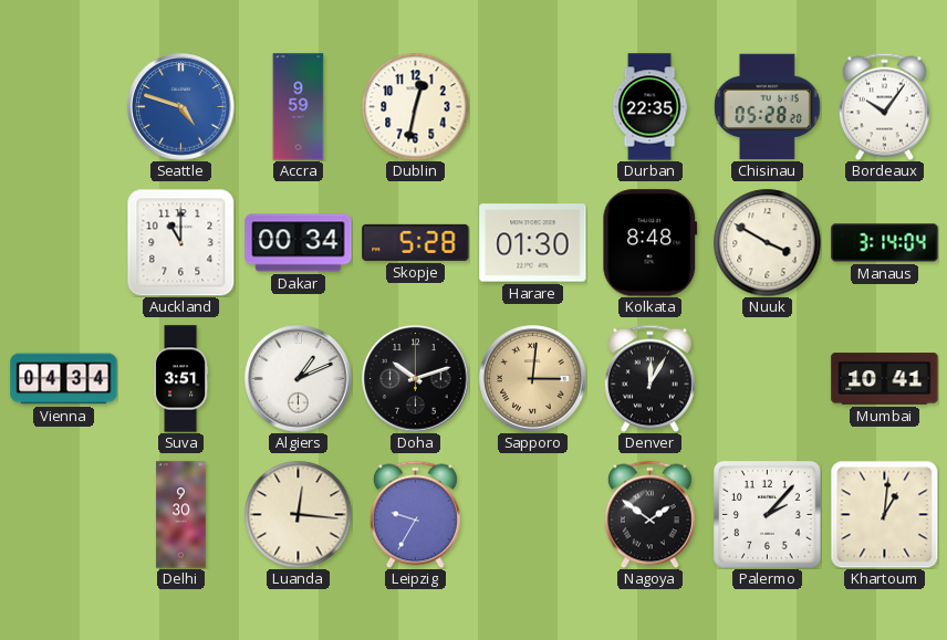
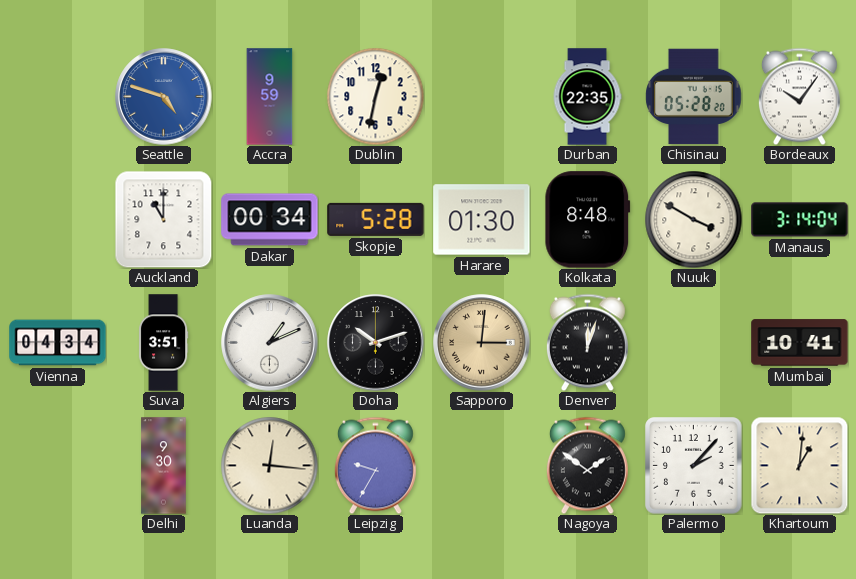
Denver: 12:05 -> 12:03 (587, 342)
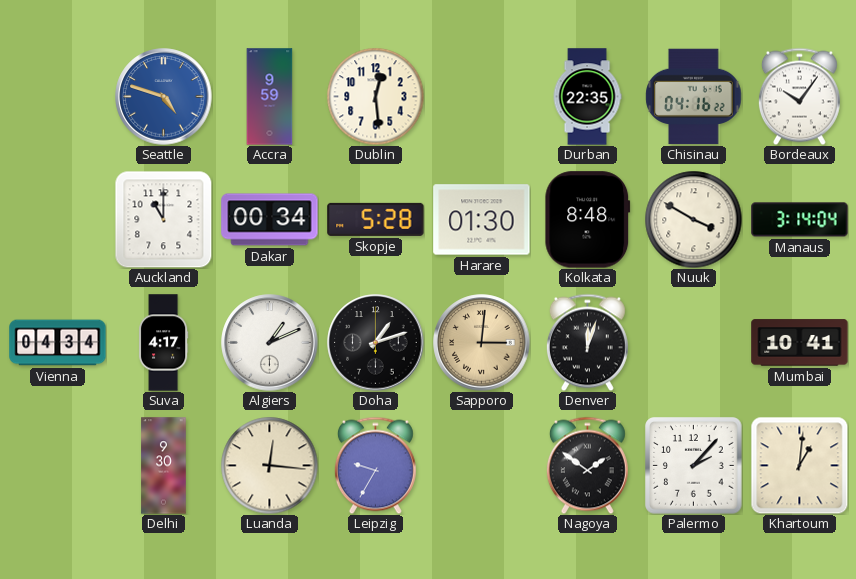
Dublin: 12:32 -> 12:29 (375, 96)
Chisinau: 05:28 -> 04:16 (694, 97)
Suva: 3:51 -> 4:17 (163, 343)
Doha: 10:12 -> 1:12 (376, 343)
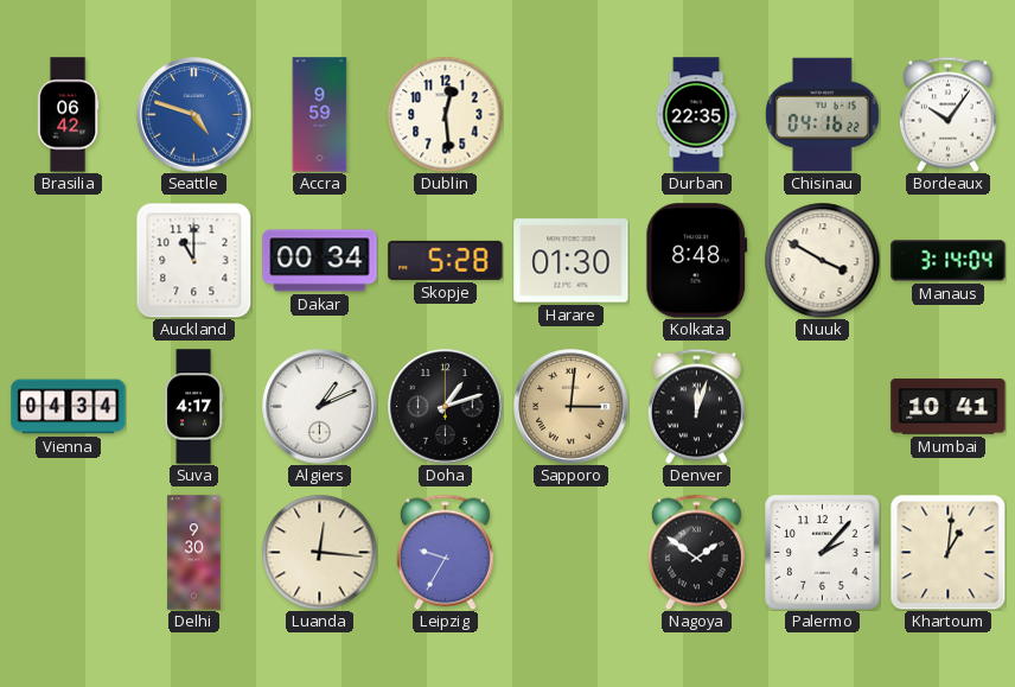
Brasilia: none -> 06:42 (68, 115)
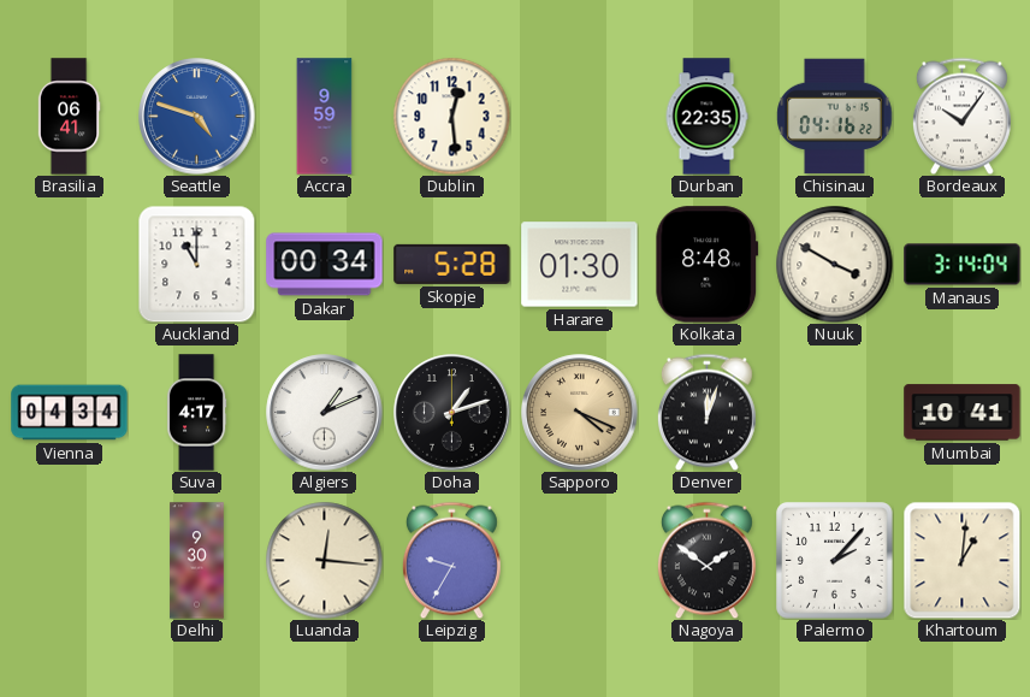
Brasilia: 06:42 -> 06:41 (69, 117)
Sapporo: 3:01 -> 4:19 (580, 413)
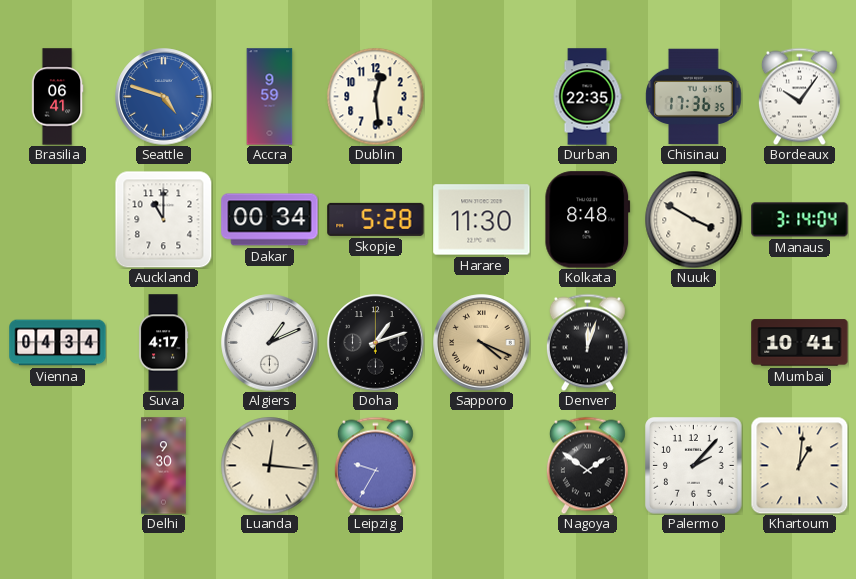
Chisinau: 04:16 -> 17:36 (694, 97)
Harare: 01:30 -> 11:30 (482, 220)
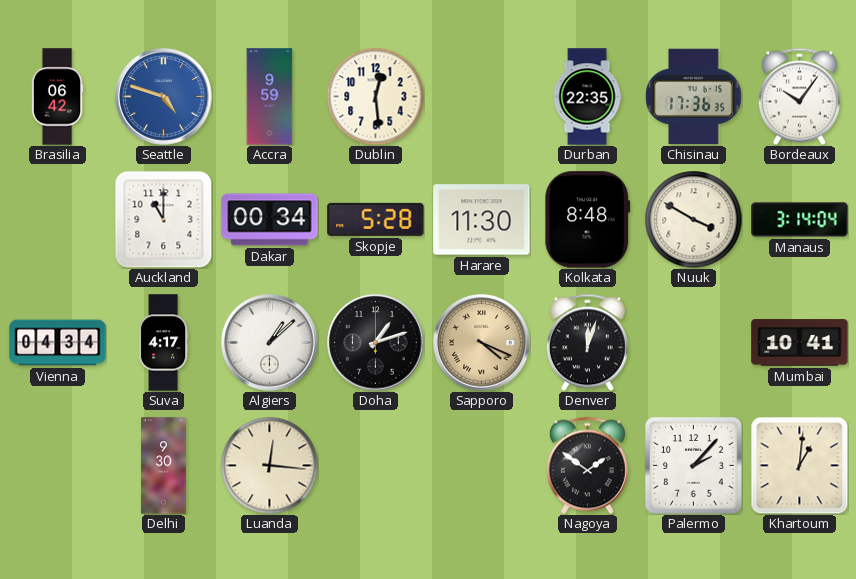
Brasilia: 06:41 -> 06:42 (57, 97)
Algiers: 1:11 -> 1:08 (270, 343)
Leipzig: 9:35 -> none (375, 465)
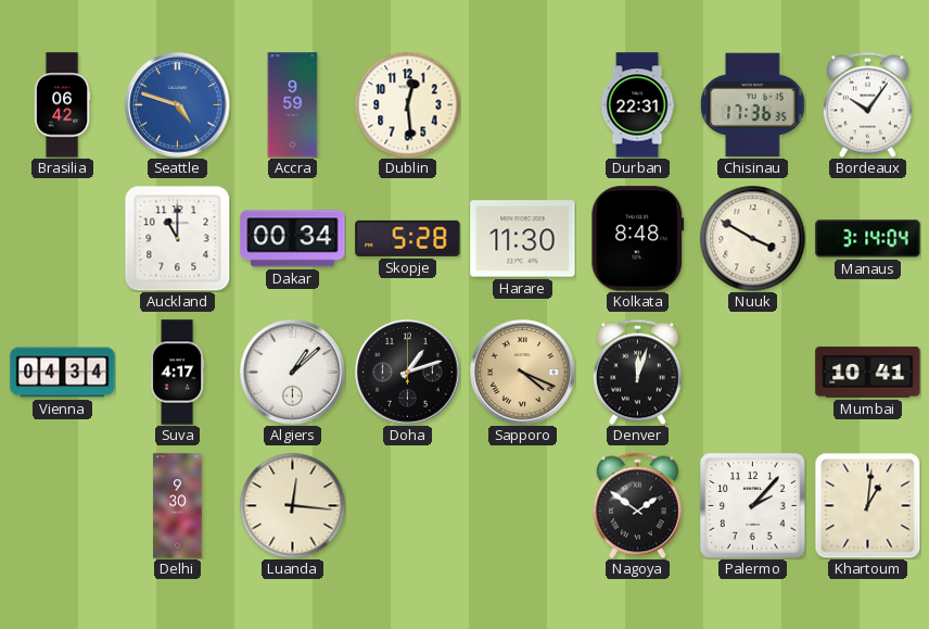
Durban: 22:35 -> 22:31 (637, 105)
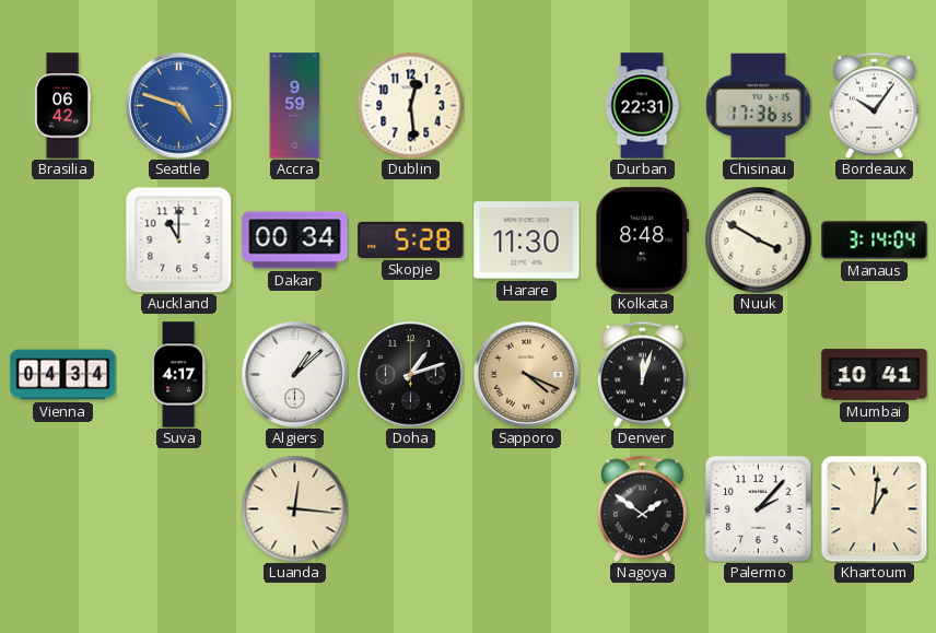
Delhi: 9:30 -> none (178, 506)
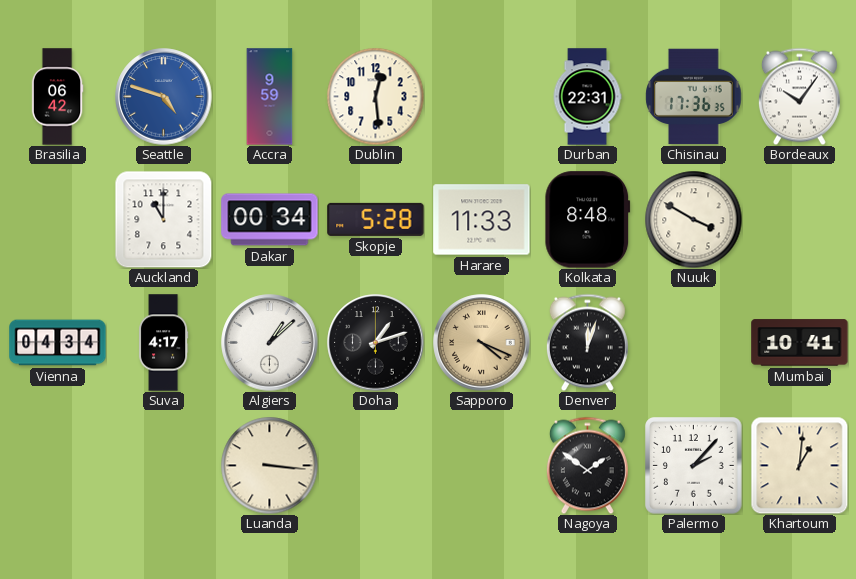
Harare: 11:30 -> 11:33 (482, 220)
Manaus: 3:14 -> none (875, 241)
Luanda: 12:16 -> 3:16 (269, 465)
